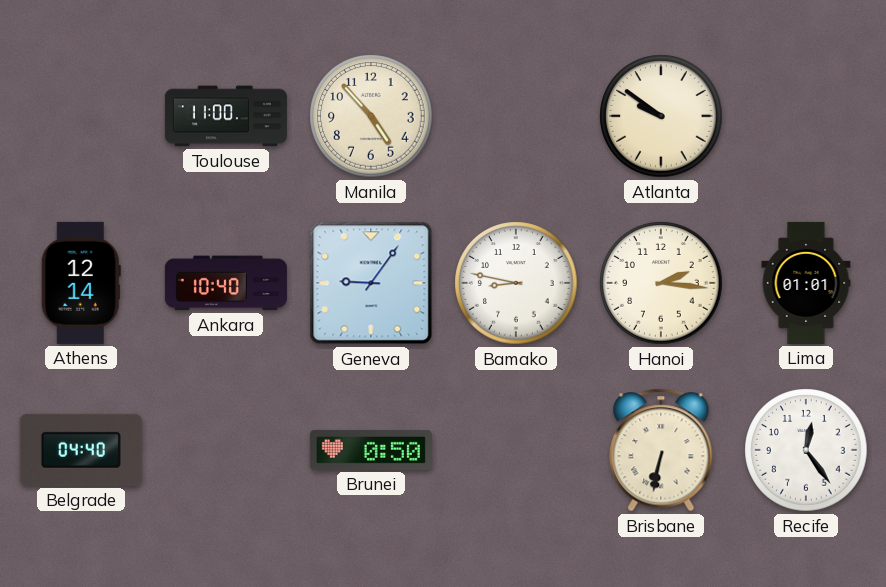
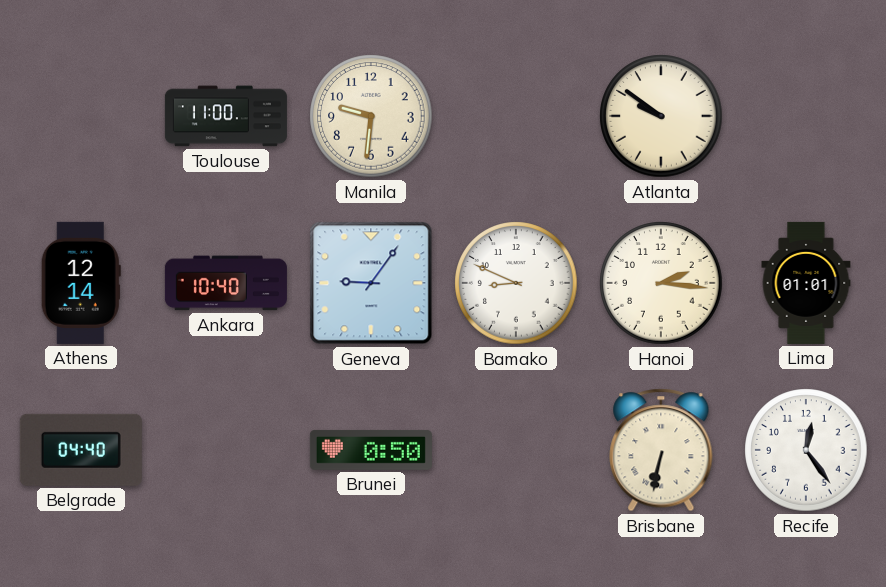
Manila: 4:53 -> 9:31 (371, 116)
Bamako: 8:47 -> 8:49 (516, 283)
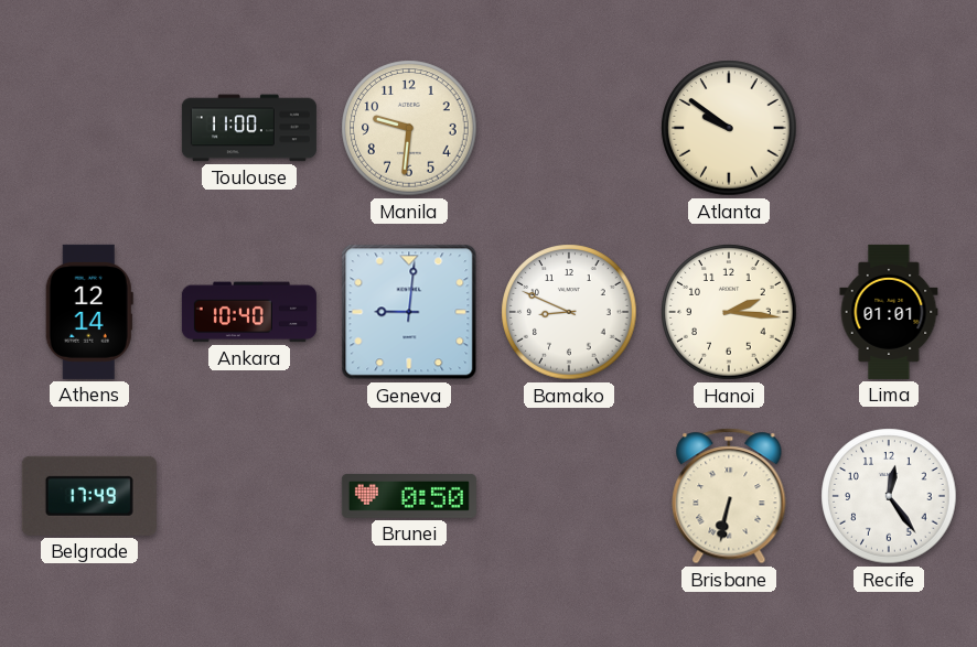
Geneva: 9:06 -> 9:01 (409, 312)
Belgrade: 04:40 -> 17:49 (89, 496)
